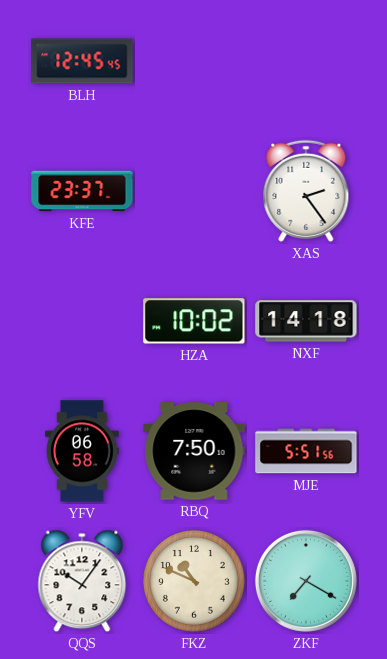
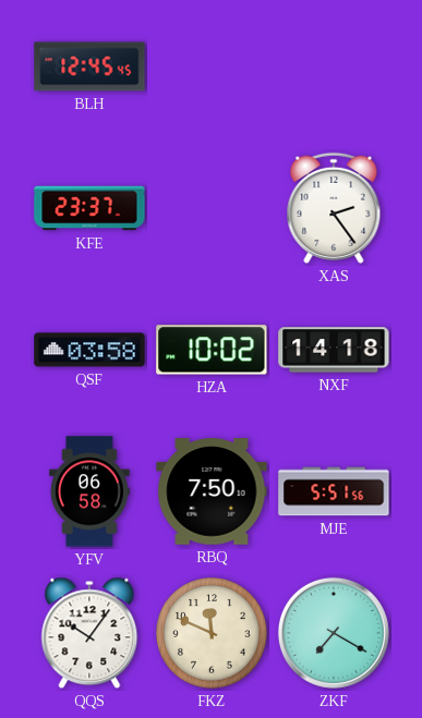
QSF: none -> 03:58 (89, 350)
FKZ: 10:49 -> 11:49 (212, 633)
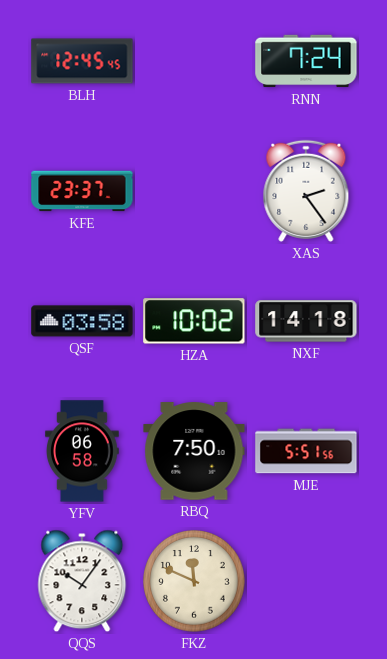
RNN: none -> 7:24 (306, 61)
ZKF: 7:20 -> none (334, 633)
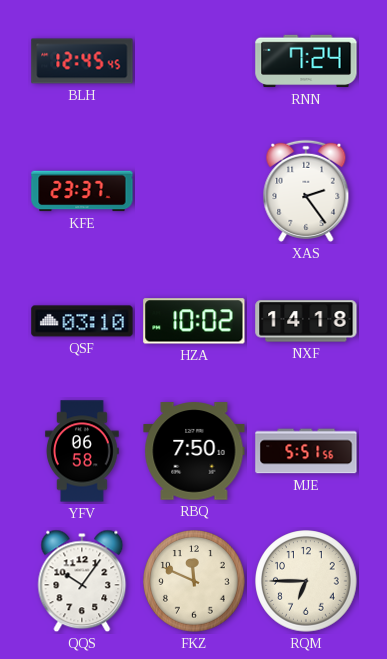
QSF: 03:58 -> 03:10 (82, 321)
RQM: none -> 6:45 (306, 581)
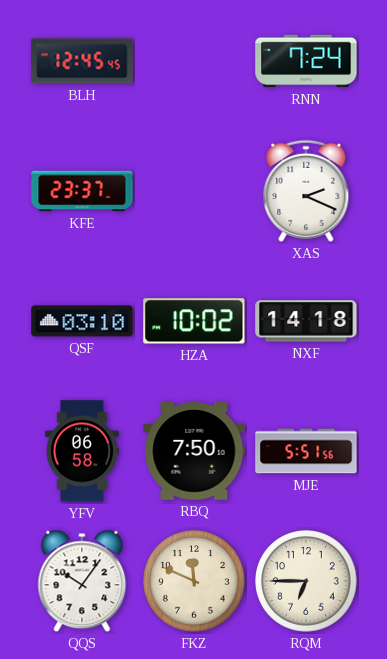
XAS: 2:24 -> 2:19 (306, 191)
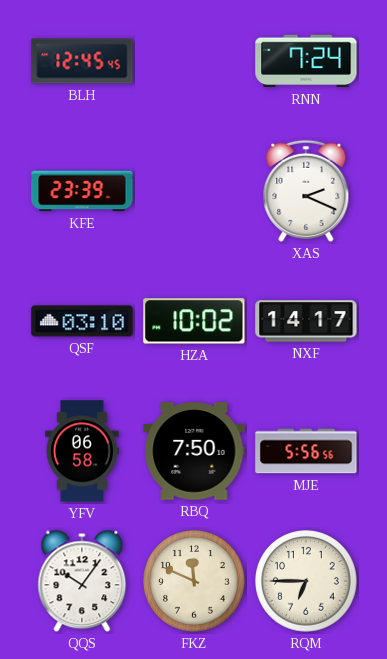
KFE: 23:37 -> 23:39 (82, 191)
NXF: 14:18 -> 14:17 (306, 321)
MJE: 5:51 -> 5:56 (306, 451)
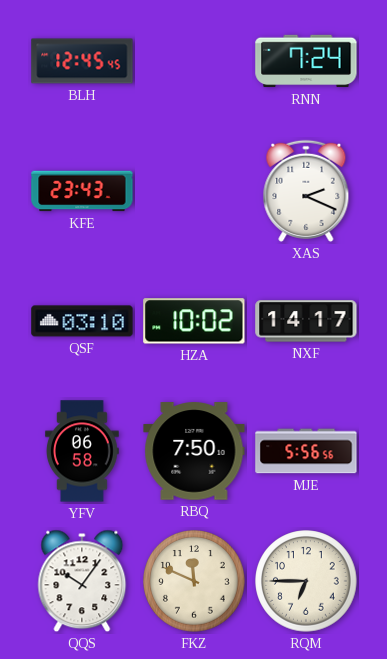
KFE: 23:39 -> 23:43 (82, 191)
